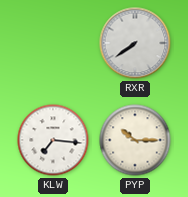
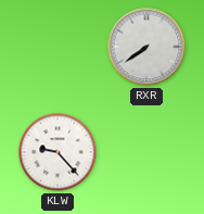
KLW: 7:16 -> 9:23 (58, 152)
PYP: 10:15 -> none (135, 140)
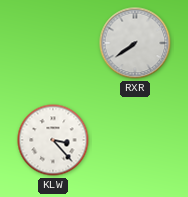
KLW: 9:23 -> 3:23 (53, 140)
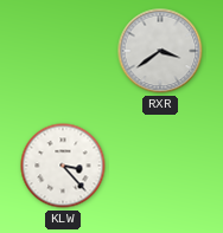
RXR: 7:39 -> 3:39 (160, 51)
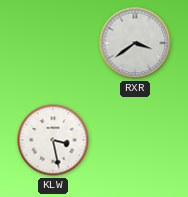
KLW: 3:23 -> 3:28 (53, 140)
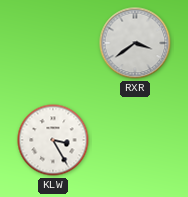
KLW: 3:28 -> 3:25 (53, 140)
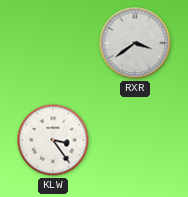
KLW: 3:25 -> 3:24 (53, 140)
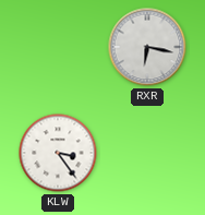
RXR: 3:39 -> 6:17 (147, 47)
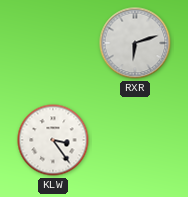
RXR: 6:17 -> 6:12 (135, 43)
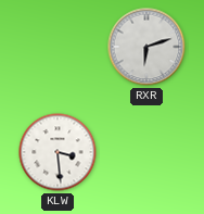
KLW: 3:24 -> 3:29 (58, 152)
